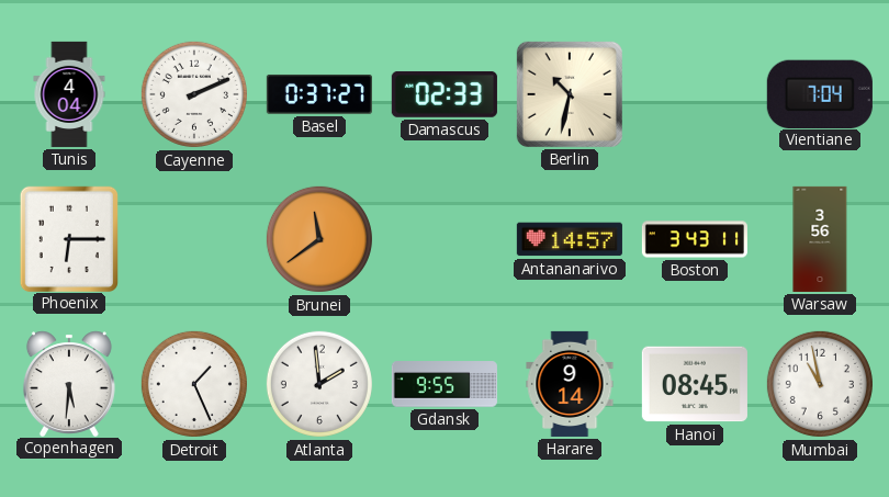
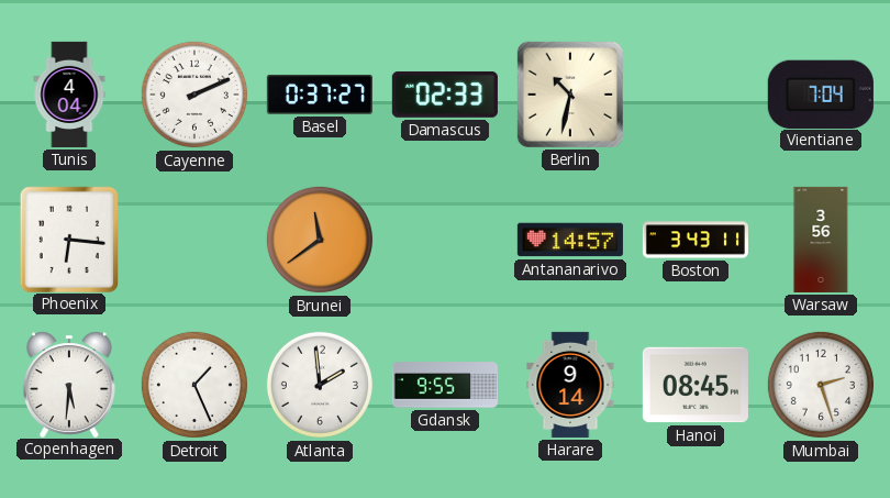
Phoenix: 6:15 -> 6:16 (68, 239)
Mumbai: 10:58 -> 2:27 (821, 385)
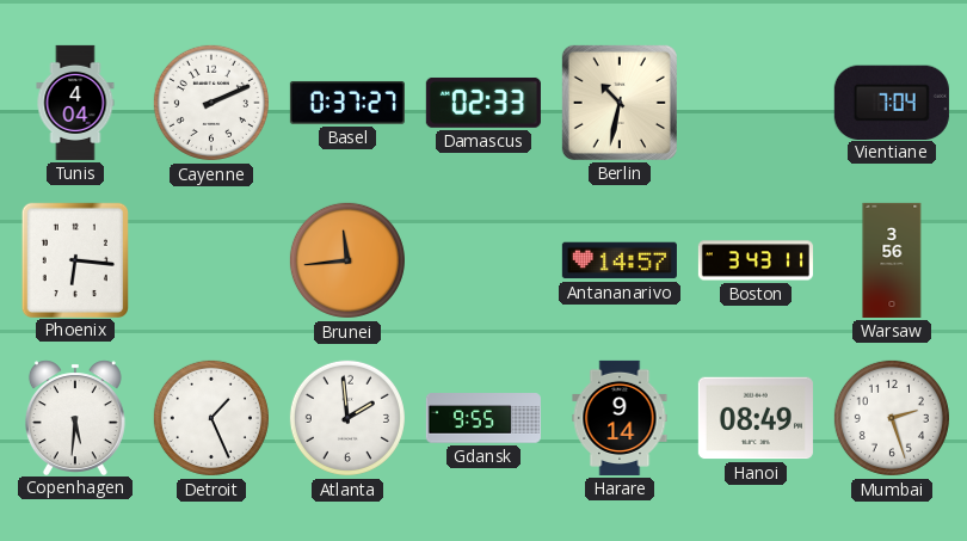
Brunei: 11:39 -> 11:44 (347, 260)
Hanoi: 08:45 -> 08:49 (756, 418)
